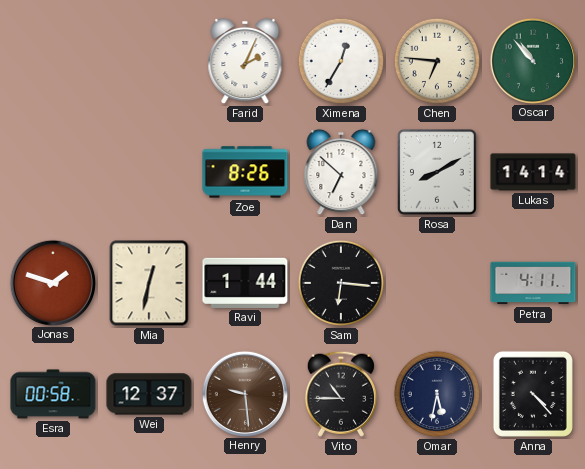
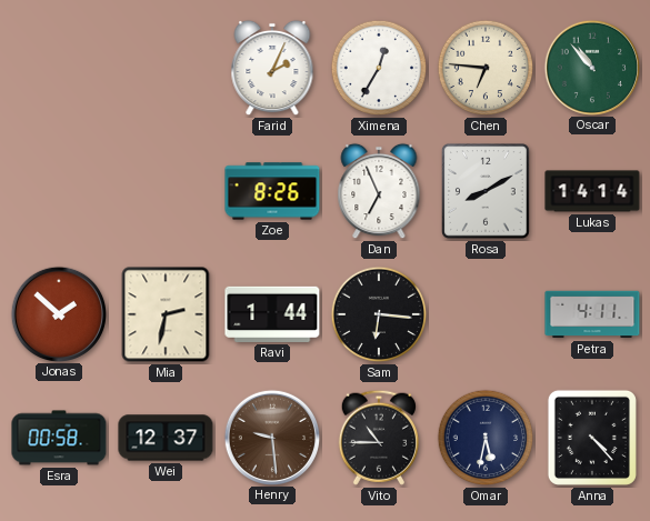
Dan: 6:52 -> 6:56 (379, 191)
Jonas: 1:48 -> 1:52 (58, 313)
Mia: 12:32 -> 2:32 (166, 314)
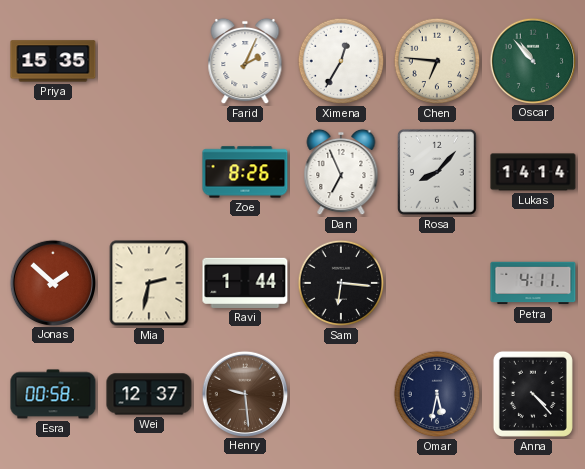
Priya: none -> 15:35 (53, 61)
Rosa: 8:10 -> 8:07 (438, 173)
Vito: 10:45 -> none (379, 438)
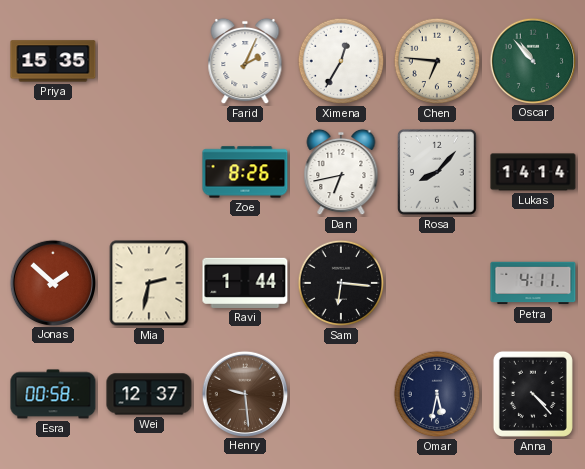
Dan: 6:56 -> 6:43 (341, 172)
